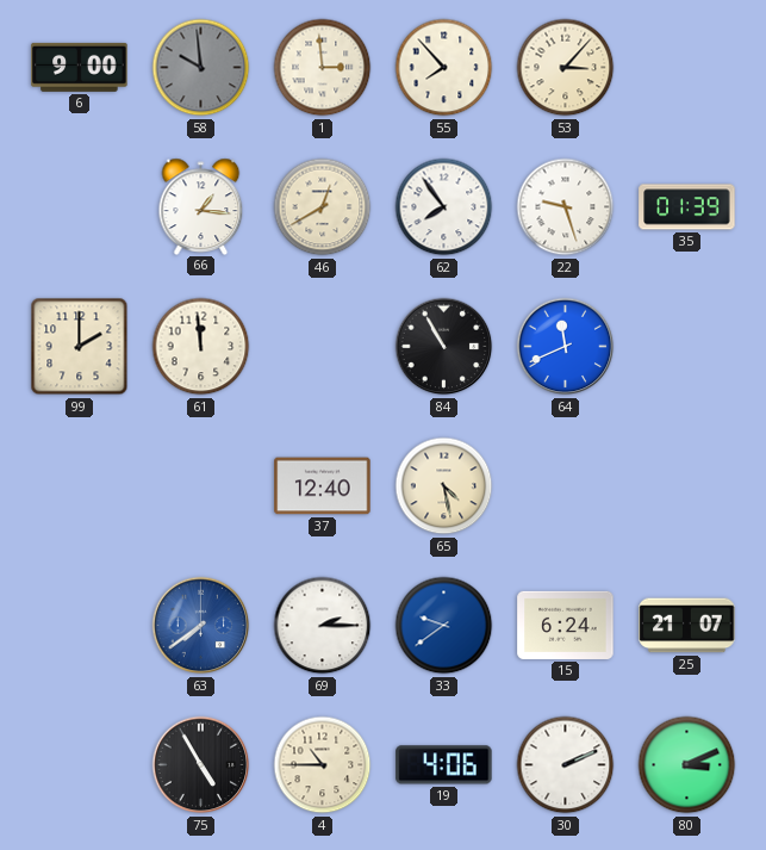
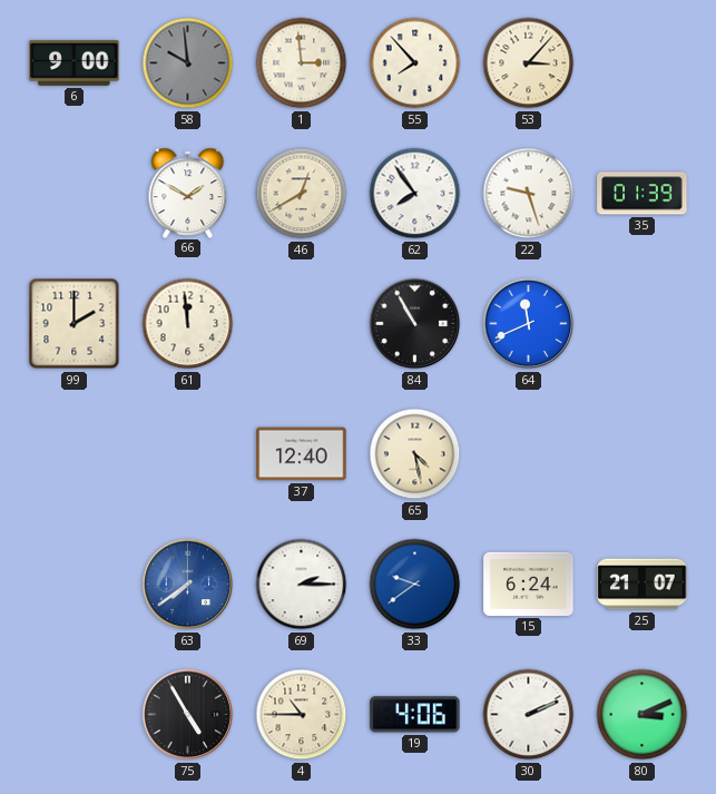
66: 1:16 -> 1:50 (188, 193)
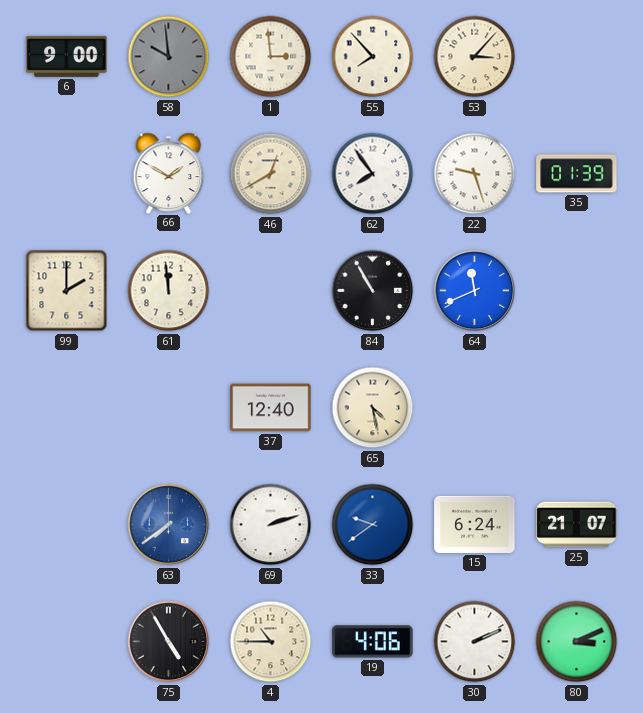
69: 2:15 -> 2:12 (271, 525)
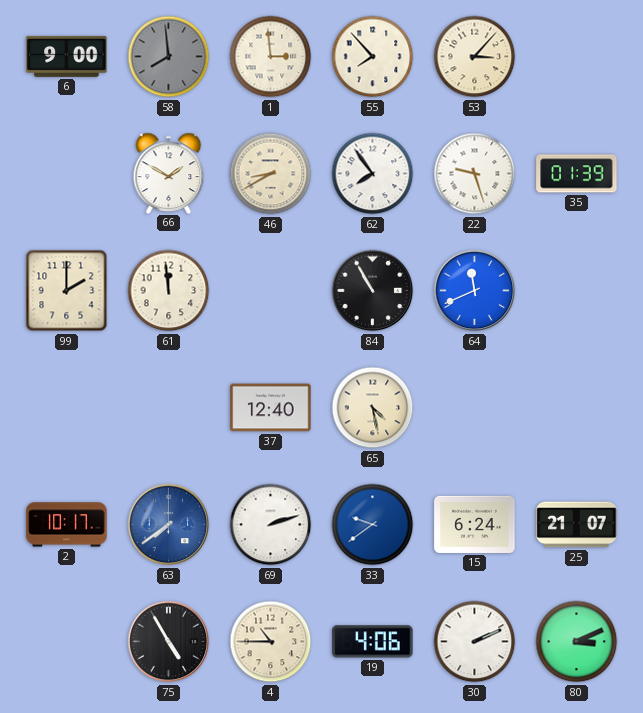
58: 9:59 -> 7:59 (169, 57)
46: 12:40 -> 8:40 (271, 174)
2: none -> 10:17 (67, 525)
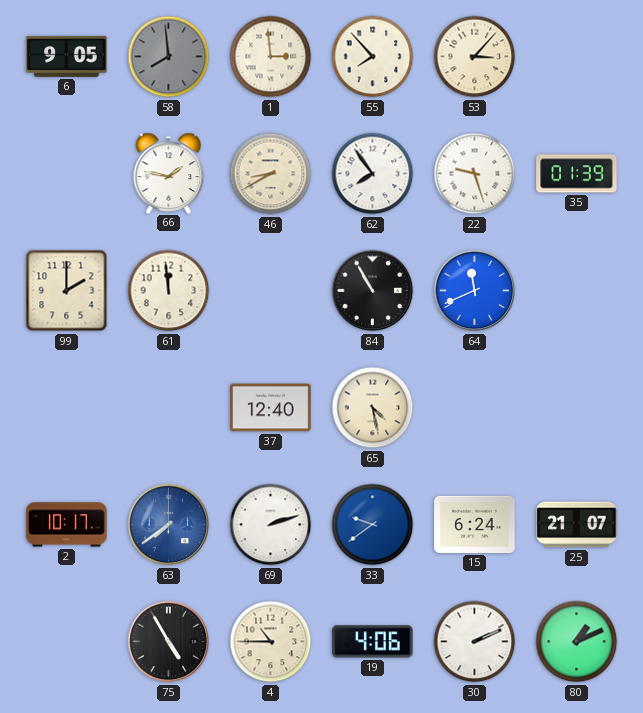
6: 9:00 -> 9:05 (67, 56)
66: 1:50 -> 1:47 (169, 173)
80: 3:11 -> 1:11 (577, 642)
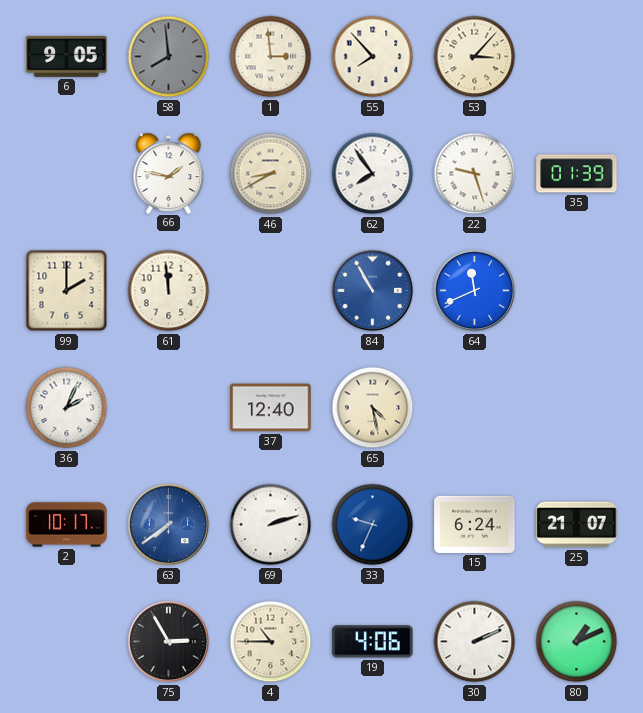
84 dial: black -> blue (373, 291)
36: none -> 2:04 (67, 408)
33: 9:39 -> 9:34 (373, 525)
75: 4:55 -> 2:55 (169, 642)
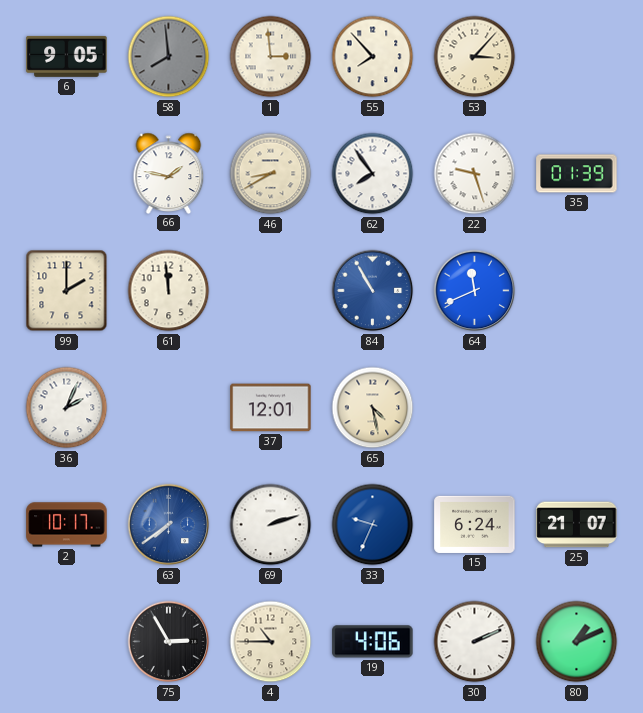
37: 12:40 -> 12:01 (271, 408)
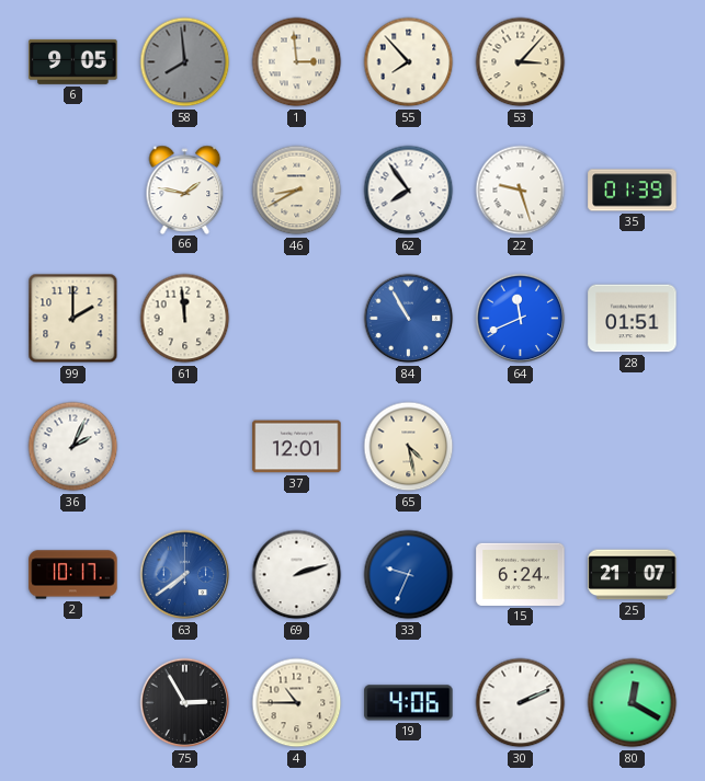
28: none -> 01:51 (633, 319)
80: 1:11 -> 12:20 (633, 703)
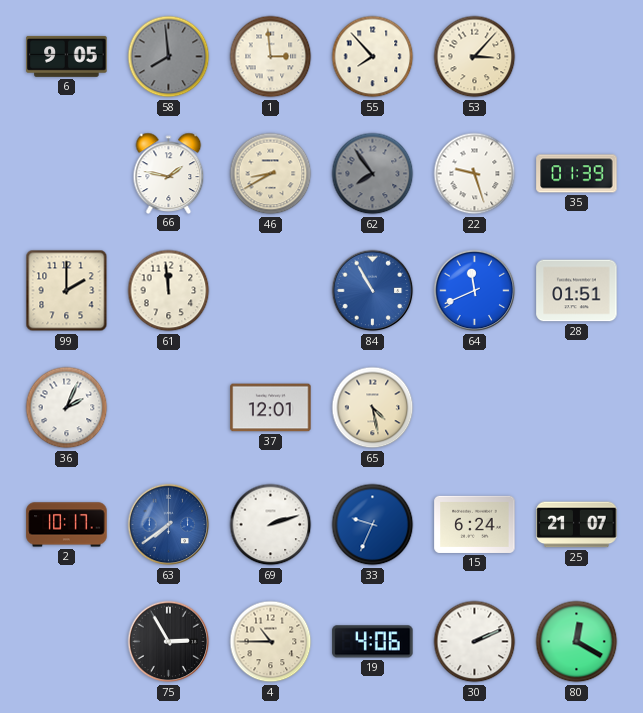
62 dial: white -> grey (373, 174)
